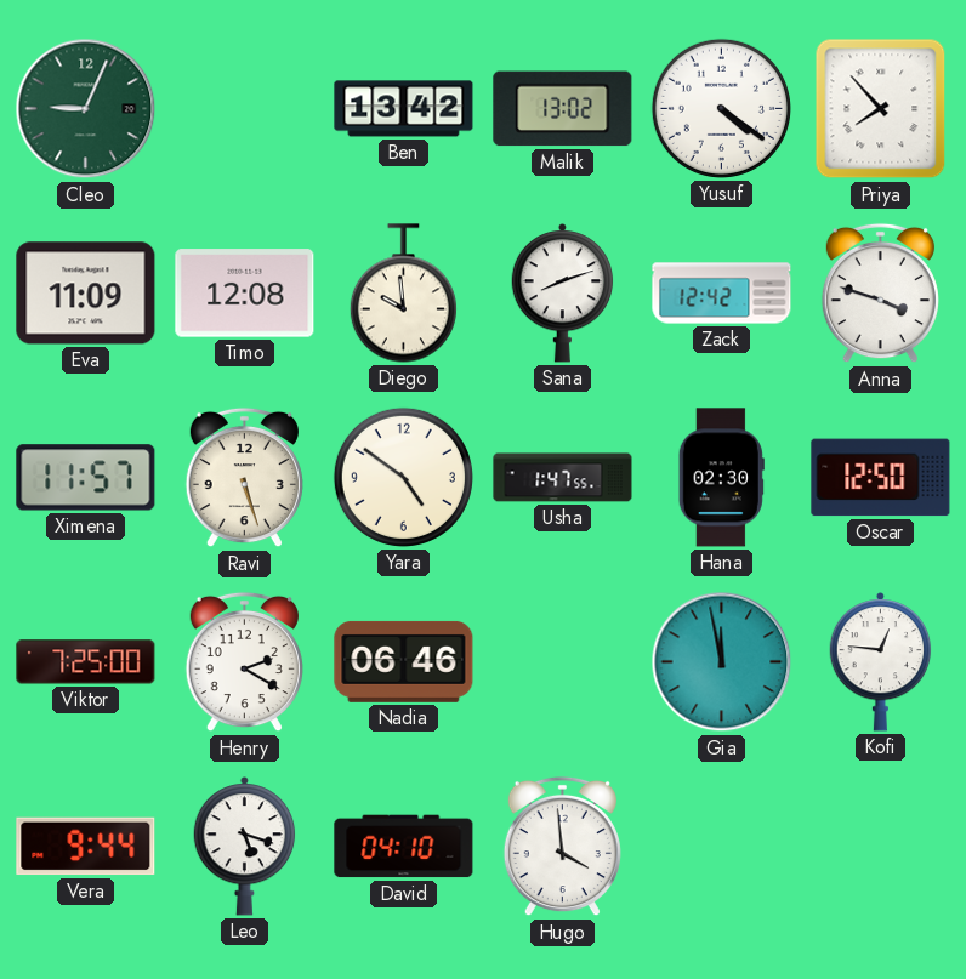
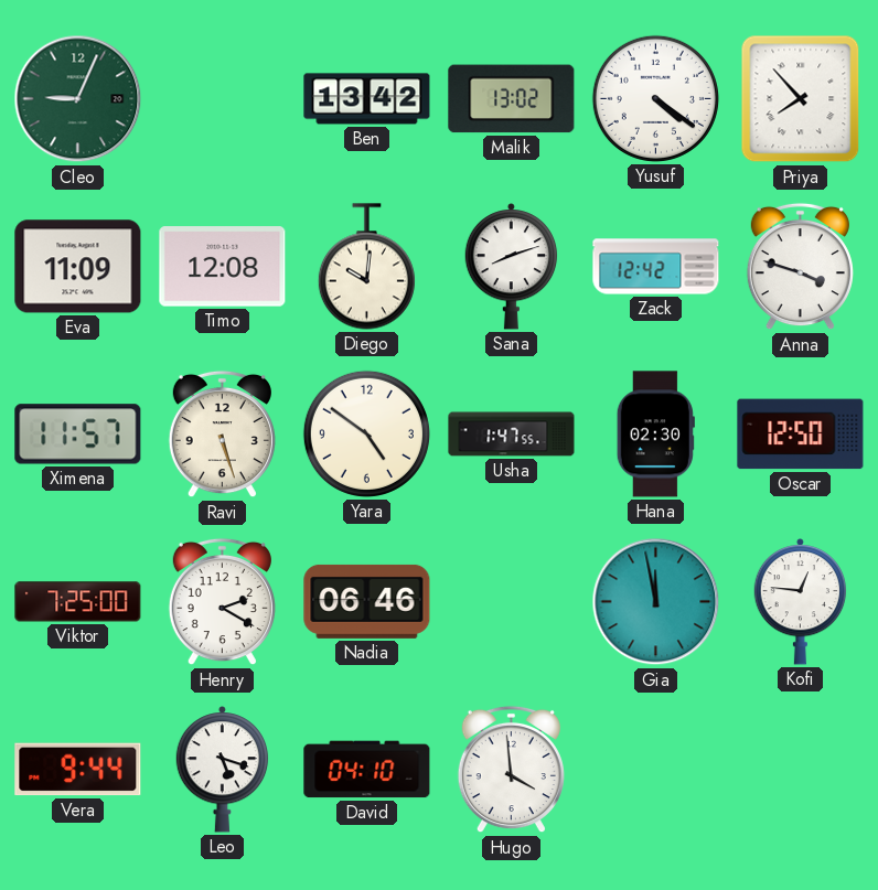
Diego: 9:59 -> 10:01 (366, 267)
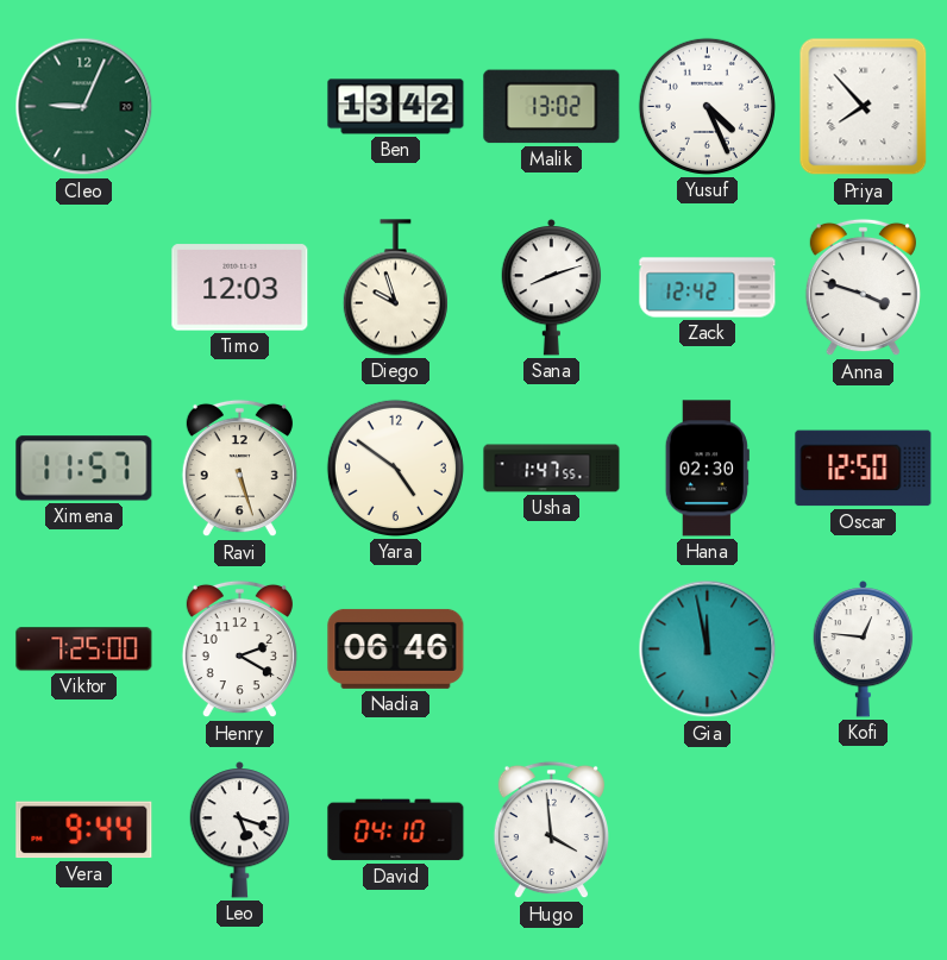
Yusuf: 4:21 -> 4:26 (707, 106)
Eva: 11:09 -> none (78, 267)
Timo: 12:08 -> 12:03 (240, 288)
Diego: 10:01 -> 9:57 (395, 288)
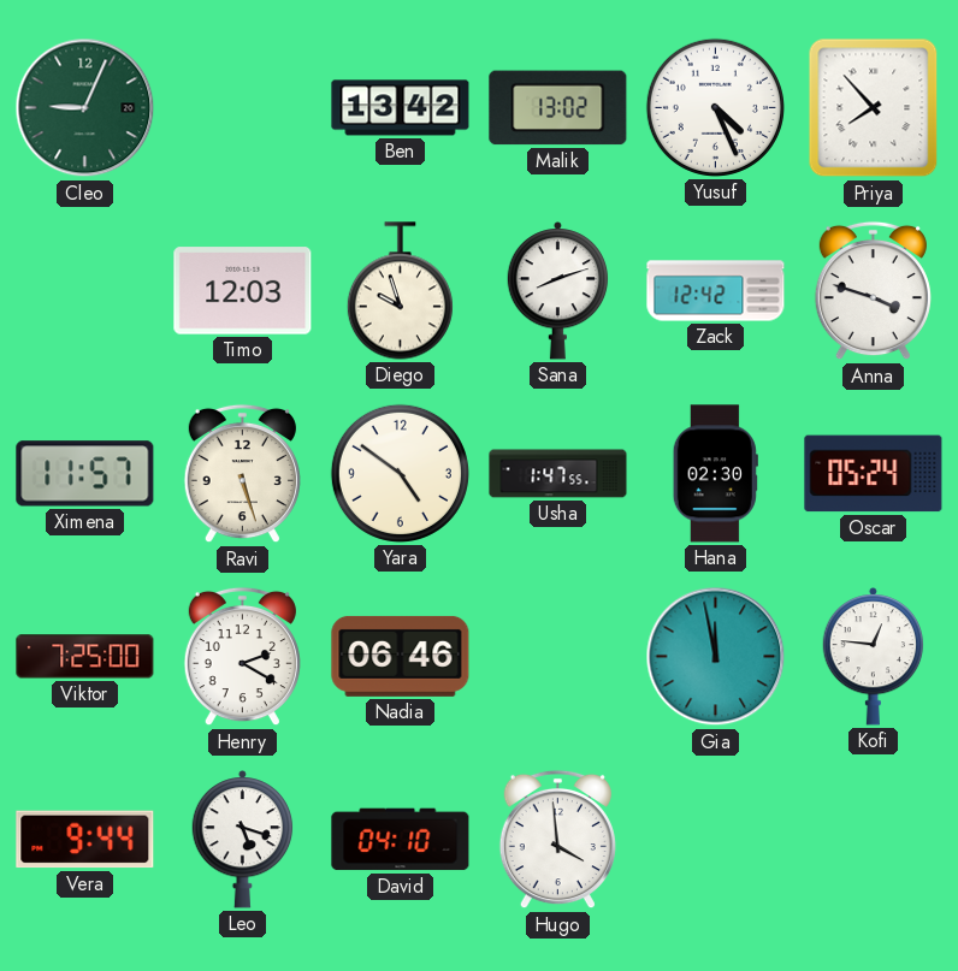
Oscar: 12:50 -> 05:24 (874, 474)
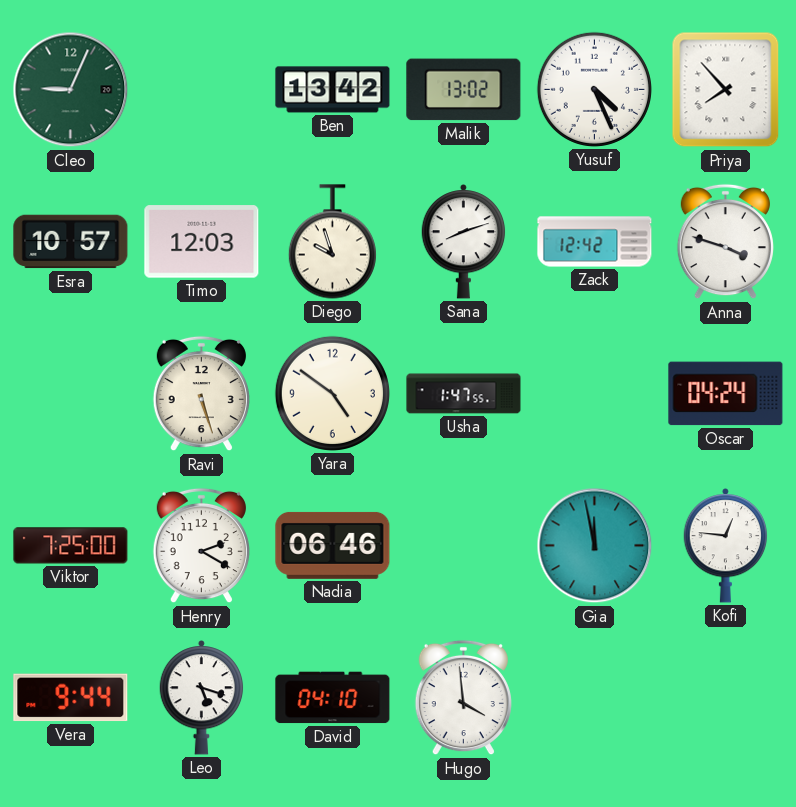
Esra: none -> 10:57 (71, 242)
Ximena: 11:57 -> none (85, 474)
Hana: 02:30 -> none (715, 474)
Oscar: 05:24 -> 04:24 (726, 394)
